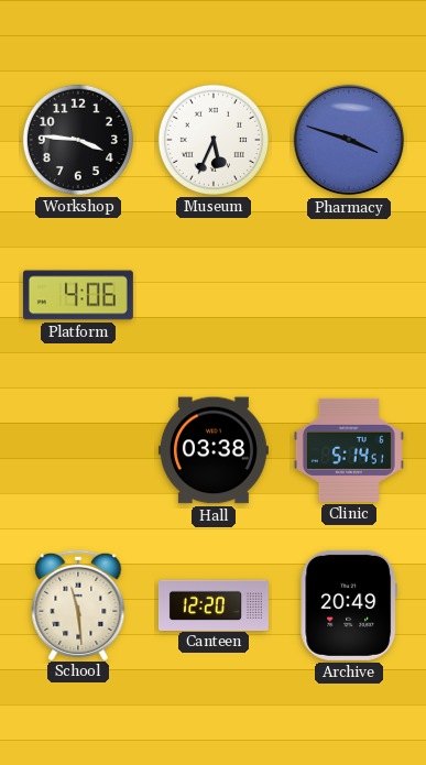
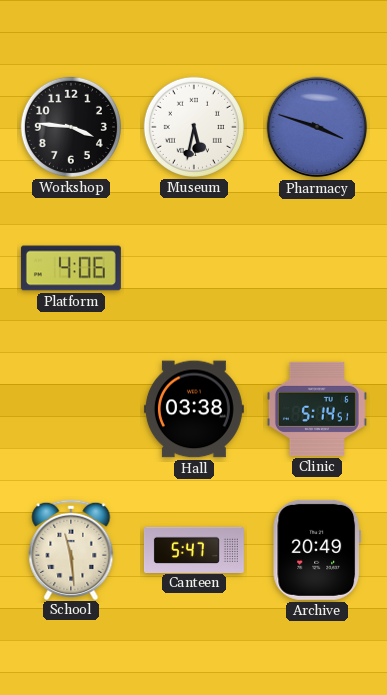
Museum: 5:34 -> 5:32 (194, 127)
Canteen: 12:20 -> 5:47 (194, 549)
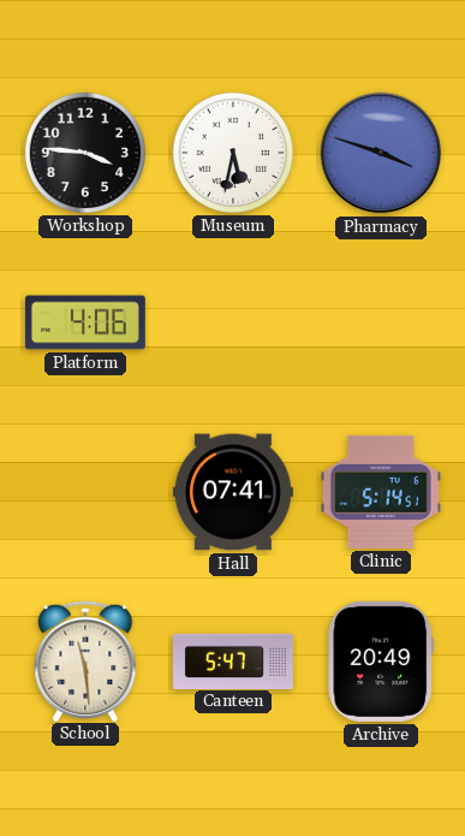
Hall: 03:38 -> 07:41 (233, 492)
